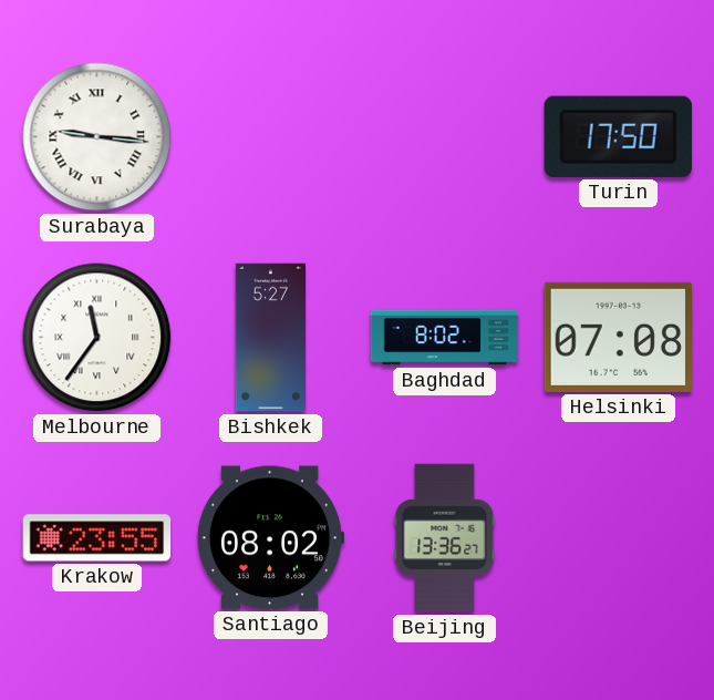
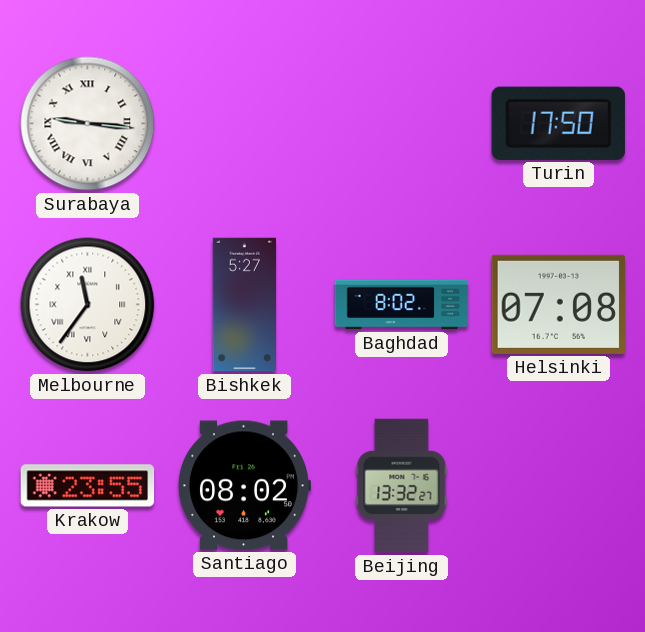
Beijing: 13:36 -> 13:32 (402, 486)
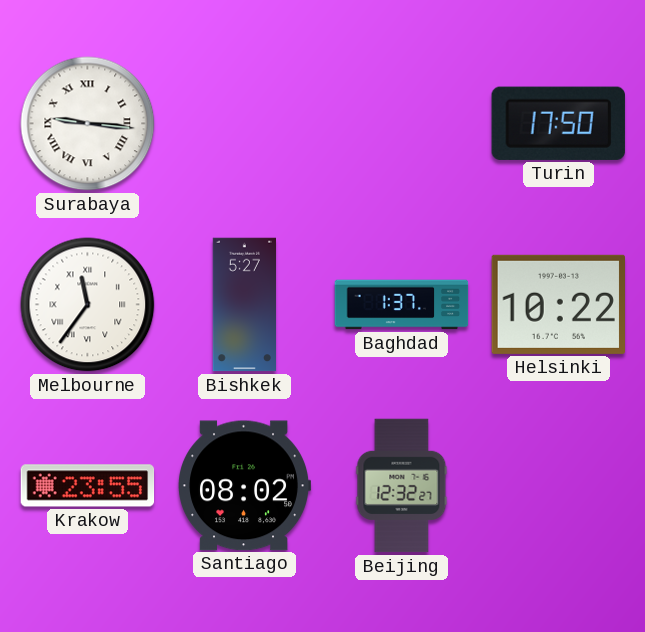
Baghdad: 8:02 -> 1:37 (402, 305)
Helsinki: 07:08 -> 10:22 (558, 304)
Beijing: 13:32 -> 12:32 (402, 486)
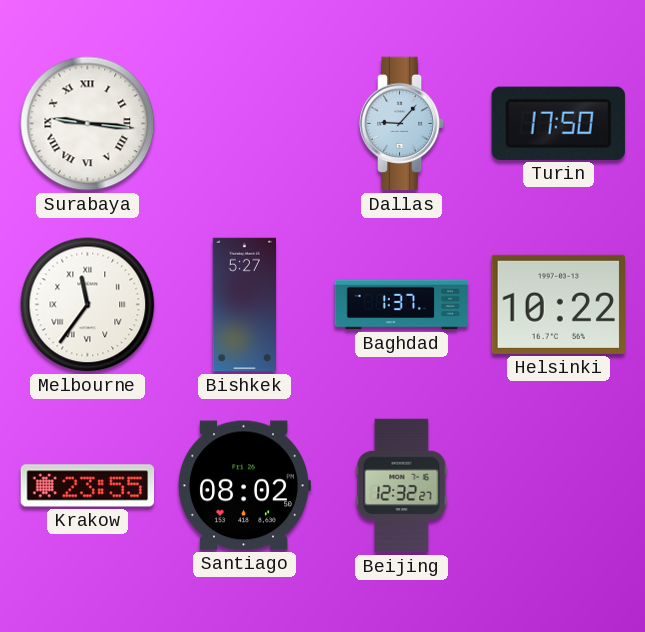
Dallas: none -> 9:07 (402, 124)
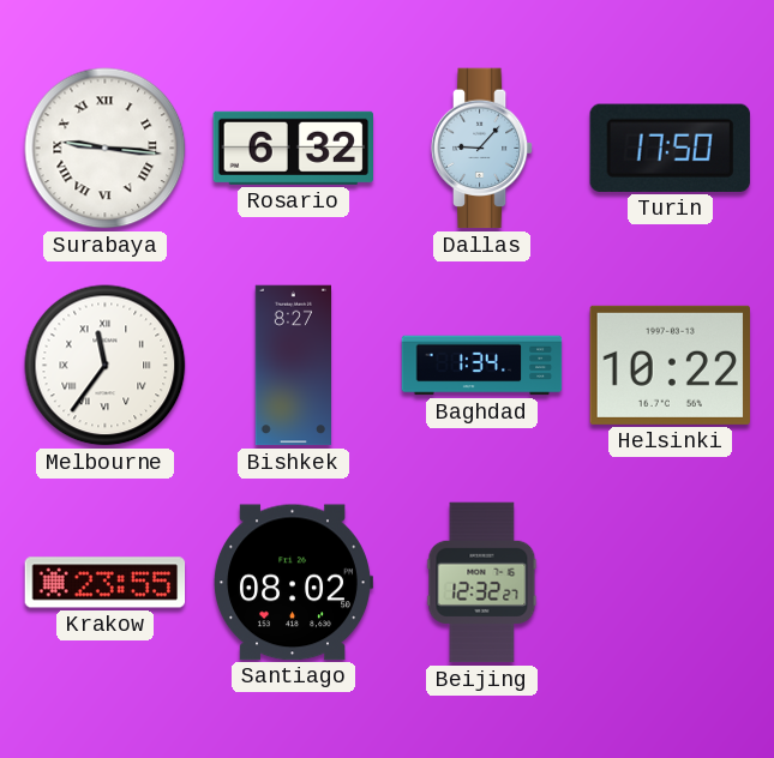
Rosario: none -> 6:32 (293, 148)
Bishkek: 5:27 -> 8:27 (293, 366)
Baghdad: 1:37 -> 1:34 (482, 366)
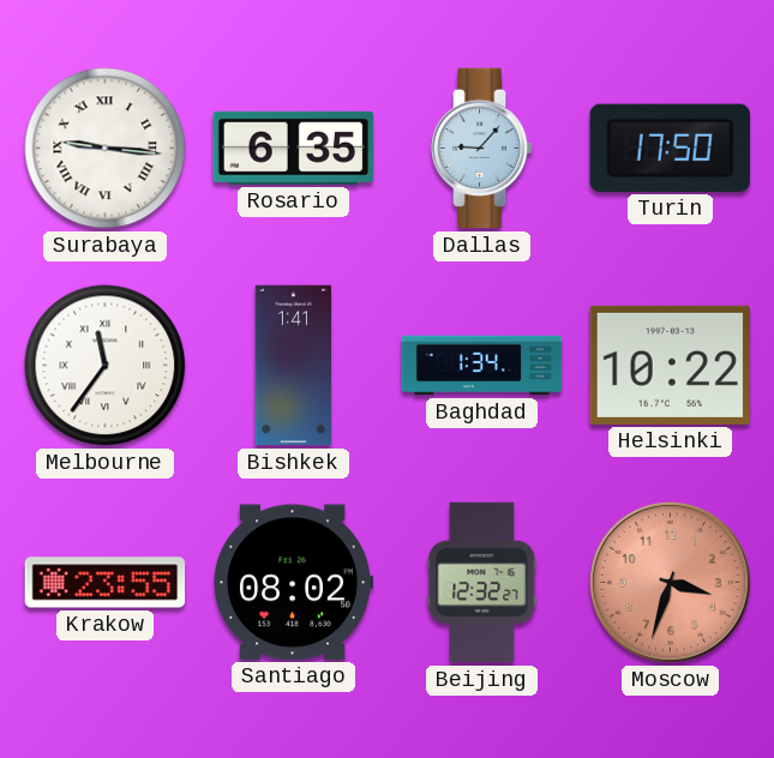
Rosario: 6:32 -> 6:35 (293, 148)
Bishkek: 8:27 -> 1:41 (293, 366)
Moscow: none -> 3:33 (671, 583)
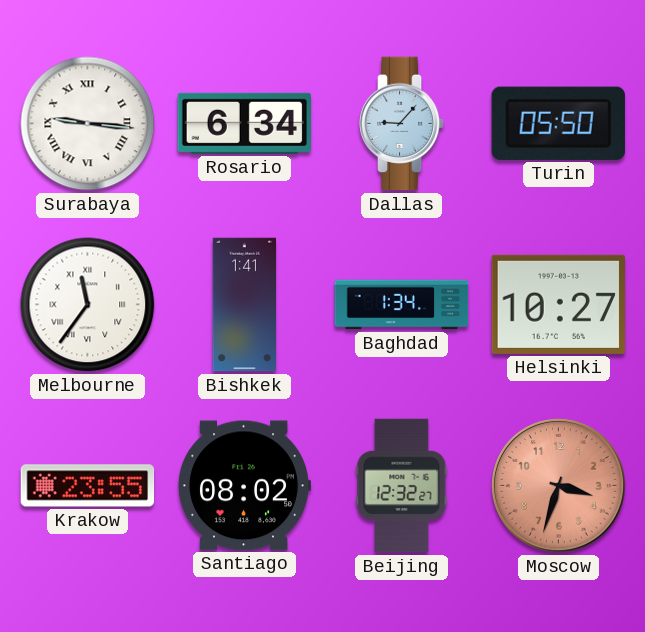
Rosario: 6:35 -> 6:34 (244, 123)
Turin: 17:50 -> 05:50 (558, 123)
Helsinki: 10:22 -> 10:27 (558, 304)
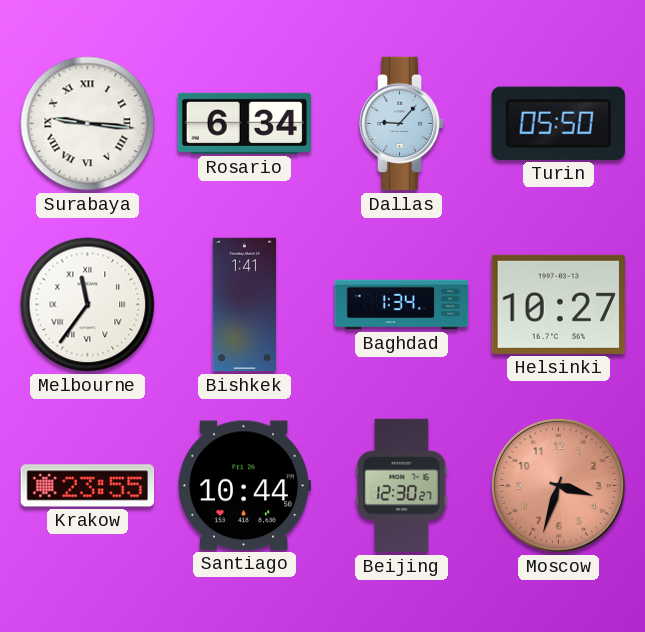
Santiago: 08:02 -> 10:44 (244, 486)
Beijing: 12:32 -> 12:30 (402, 486)
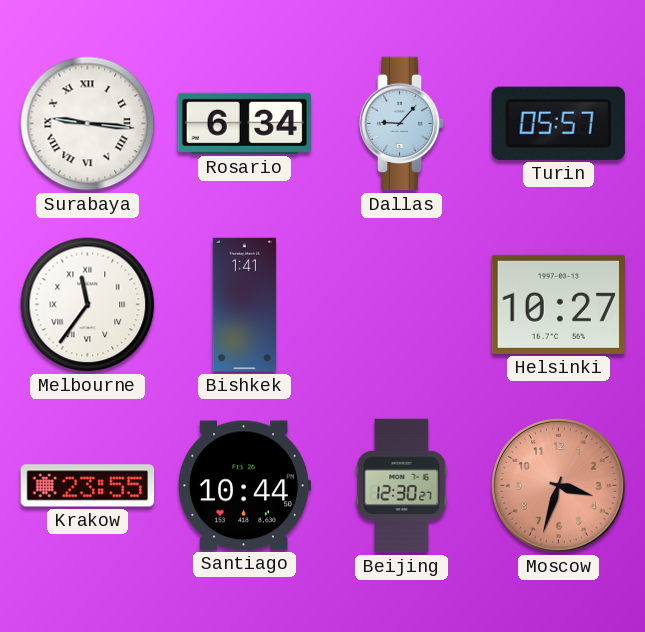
Turin: 05:50 -> 05:57 (558, 123)
Baghdad: 1:34 -> none (402, 305)
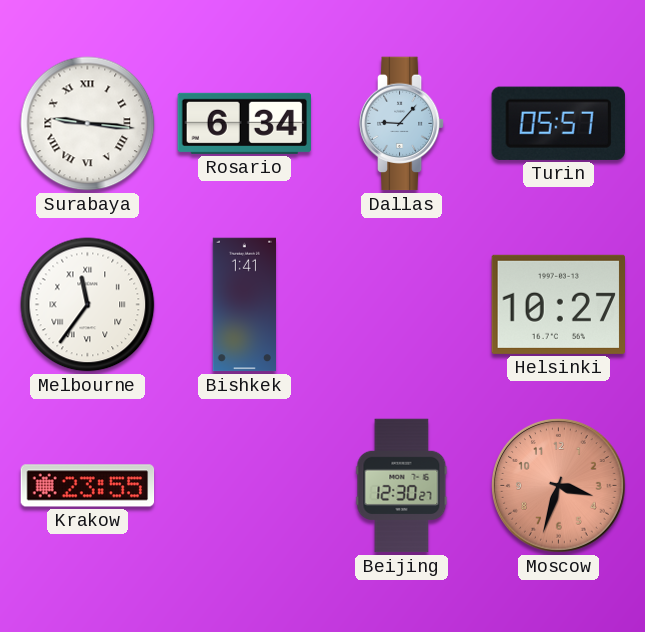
Santiago: 10:44 -> none (244, 486)
